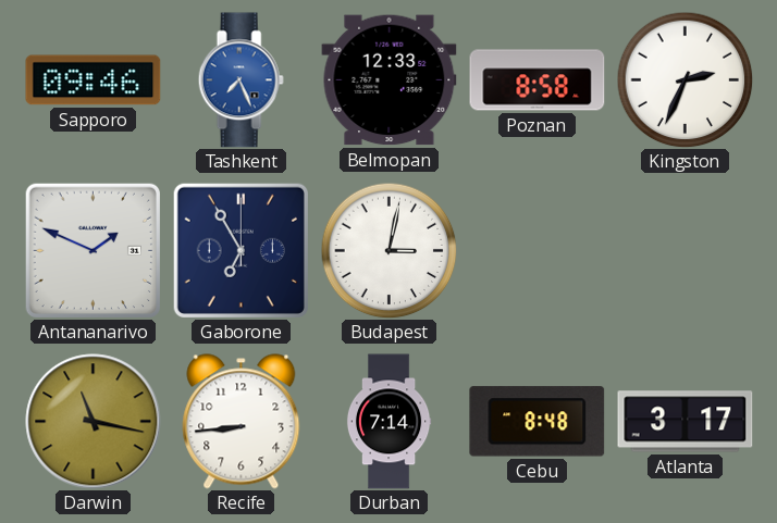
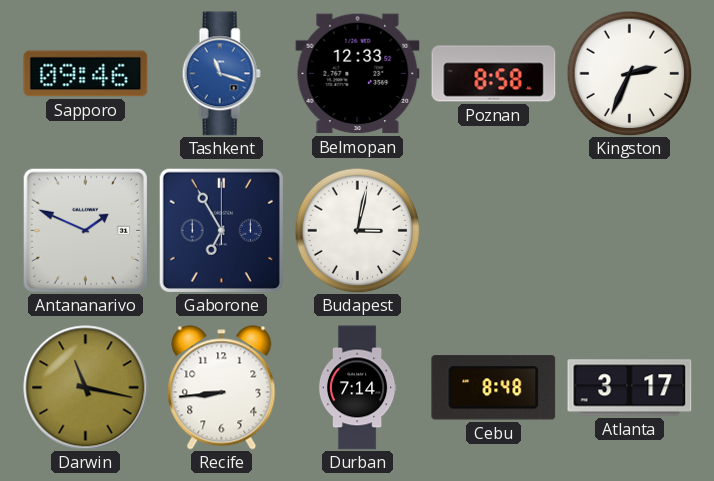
Tashkent: 7:26 -> 11:18 (221, 74)
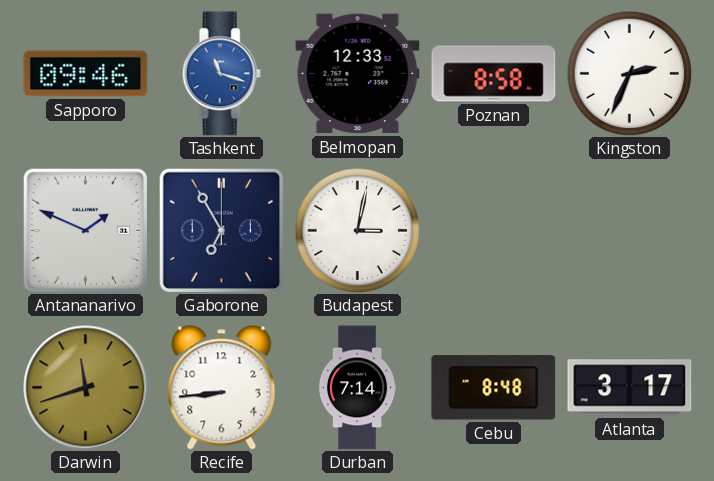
Darwin: 11:17 -> 11:42 (86, 388)
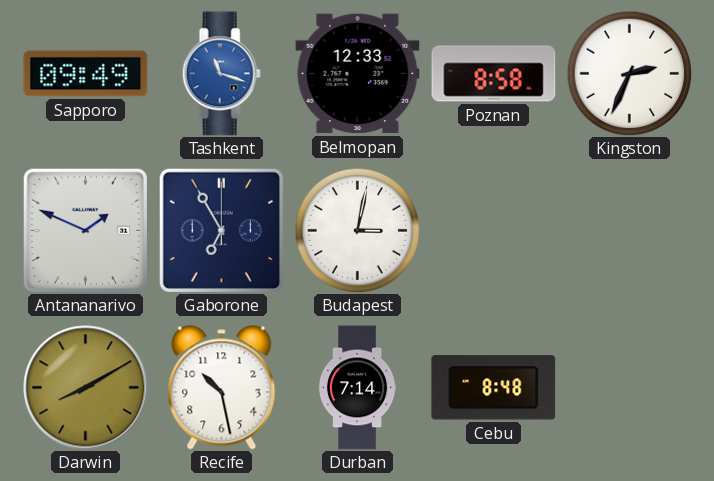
Sapporo: 09:46 -> 09:49 (86, 74)
Darwin: 11:42 -> 8:10 (86, 388)
Recife: 8:44 -> 10:28 (222, 388)
Atlanta: 3:17 -> none (630, 388)
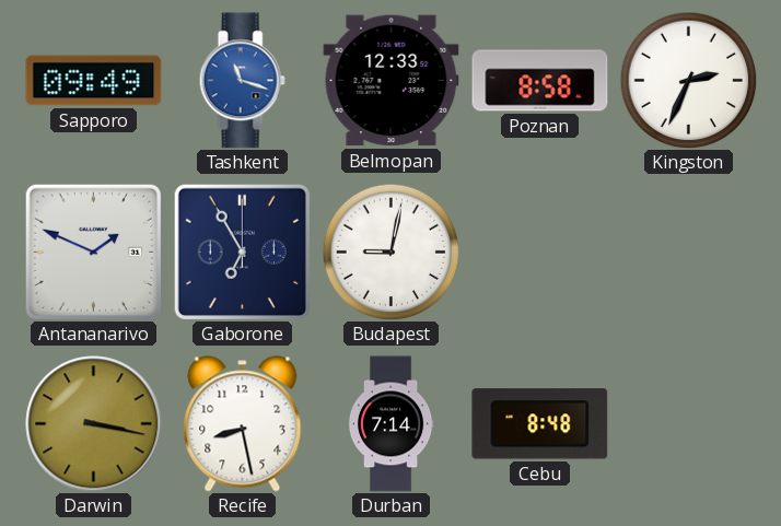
Budapest: 3:02 -> 9:02 (391, 252)
Darwin: 8:10 -> 3:17 (94, 424)
Recife: 10:28 -> 8:28 (243, 424)
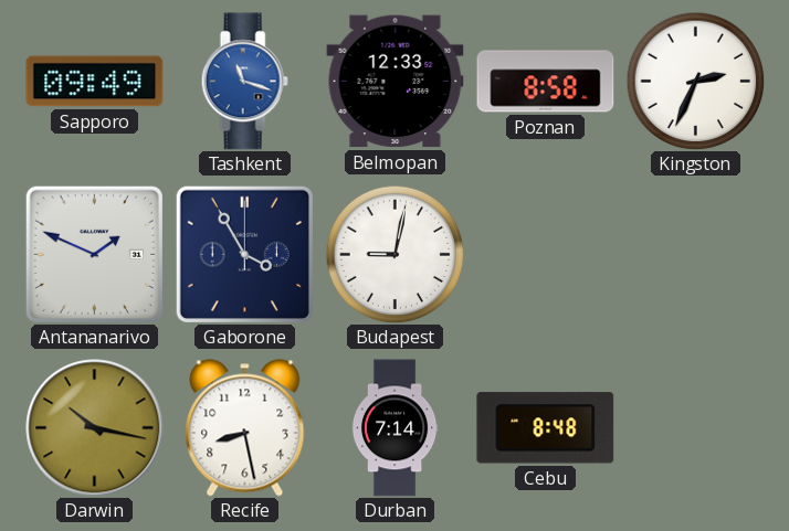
Gaborone: 6:55 -> 3:55 (244, 254)
Darwin: 3:17 -> 10:17 (95, 428)
